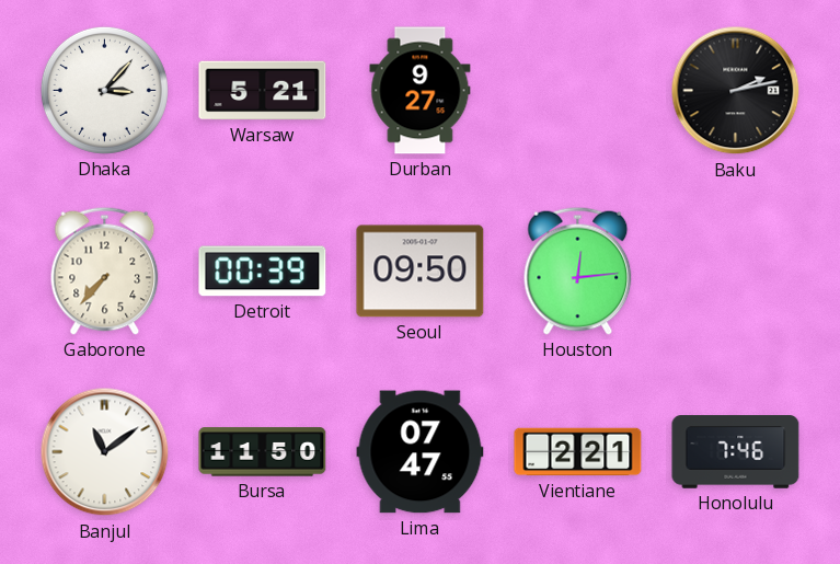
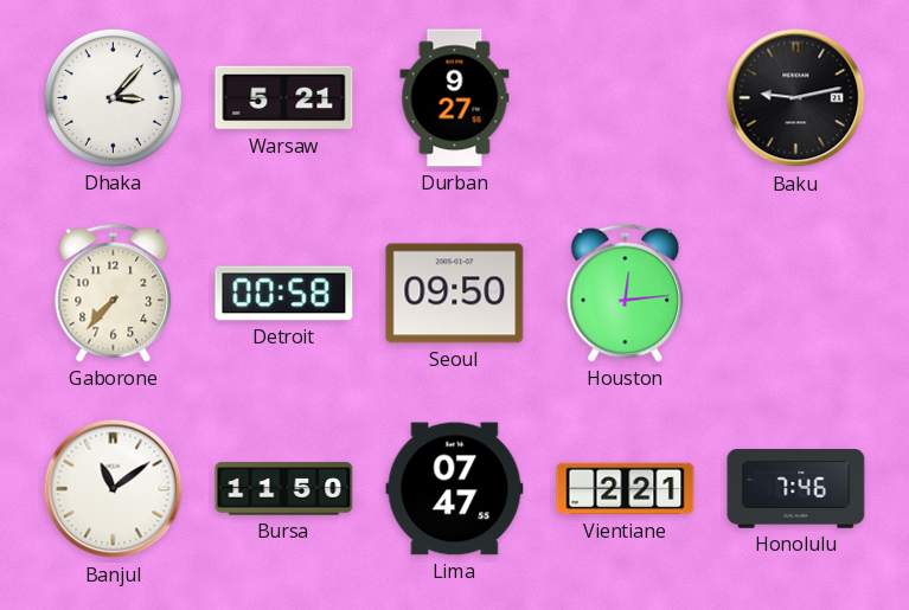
Baku: 2:13 -> 9:13 (796, 98)
Detroit: 00:39 -> 00:58 (284, 294)
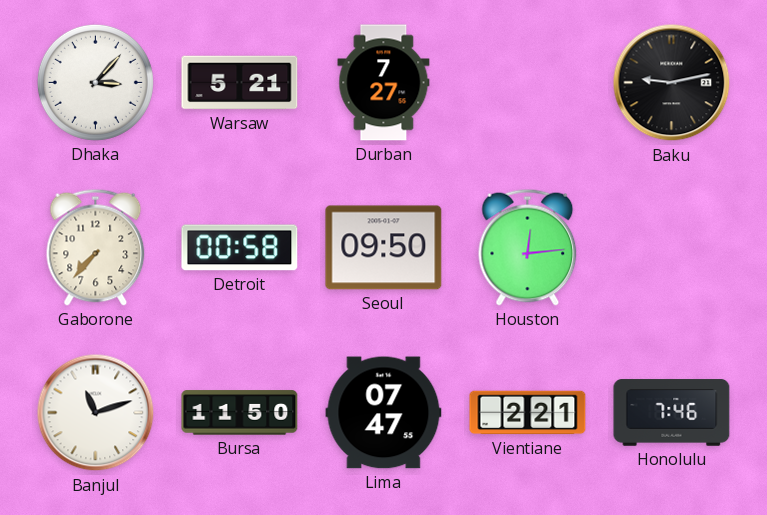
Durban: 9:27 -> 7:27 (384, 83)
Banjul: 11:09 -> 11:12 (96, 413)
